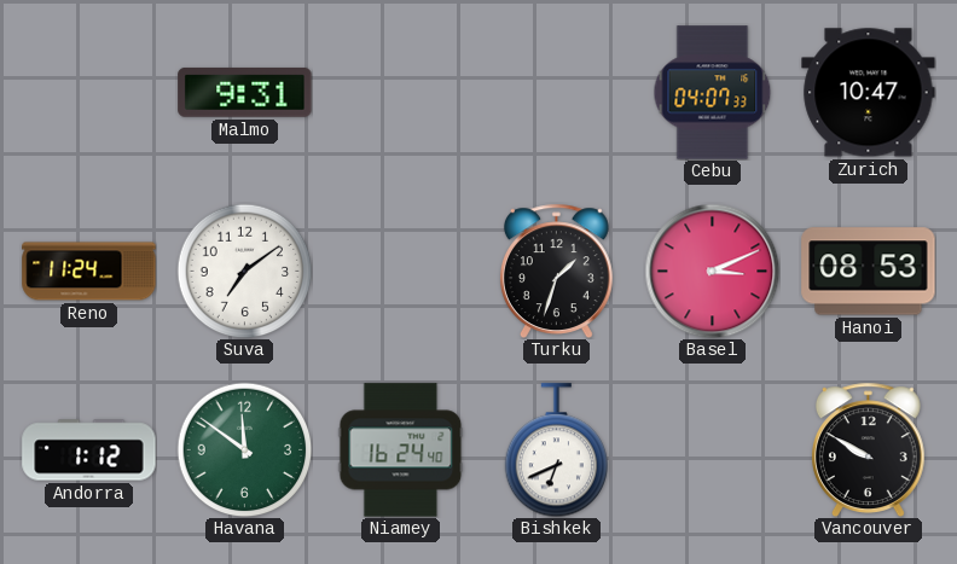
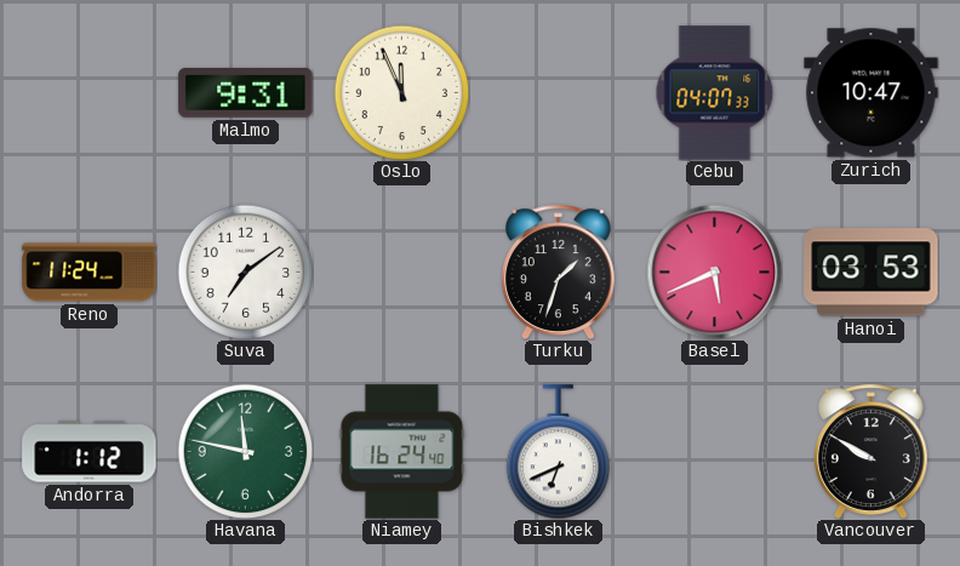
Oslo: none -> 11:56 (401, 92)
Basel: 3:11 -> 5:41 (714, 271)
Hanoi: 08:53 -> 03:53 (872, 273)
Havana: 11:51 -> 11:47 (245, 451)
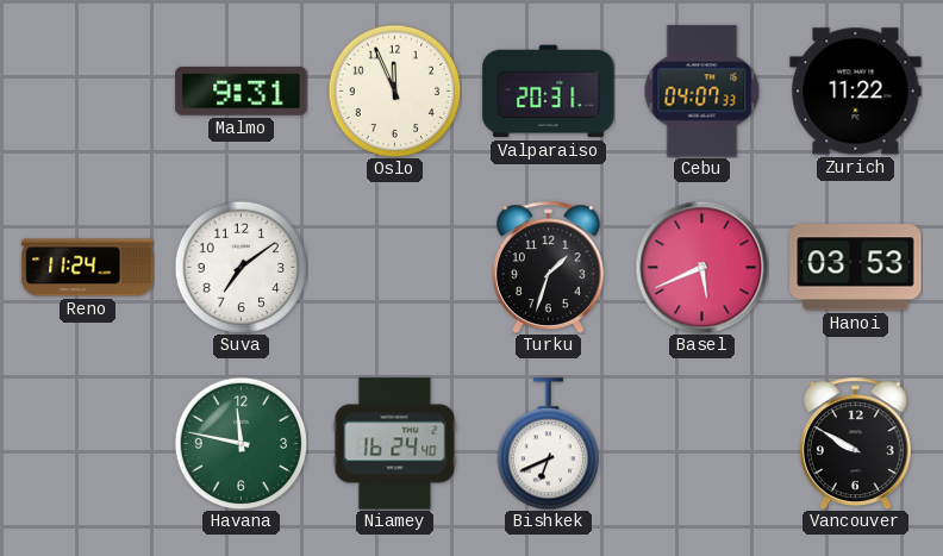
Valparaiso: none -> 20:31 (549, 92)
Zurich: 10:47 -> 11:22 (856, 92)
Andorra: 1:12 -> none (90, 452)
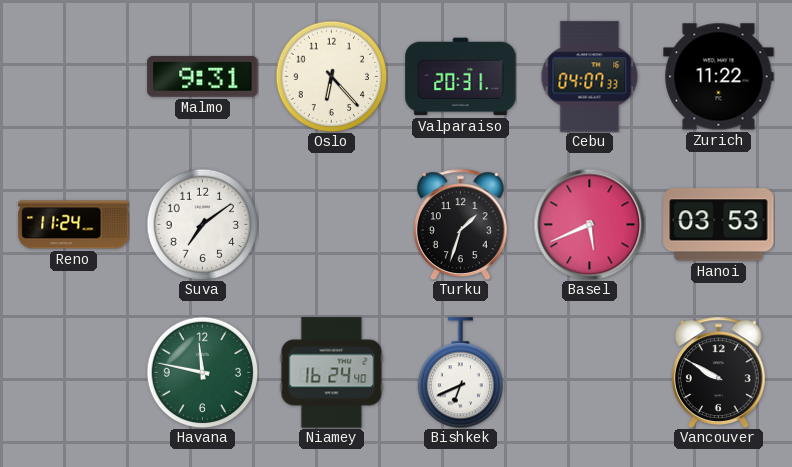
Oslo: 11:56 -> 6:23 (331, 76)
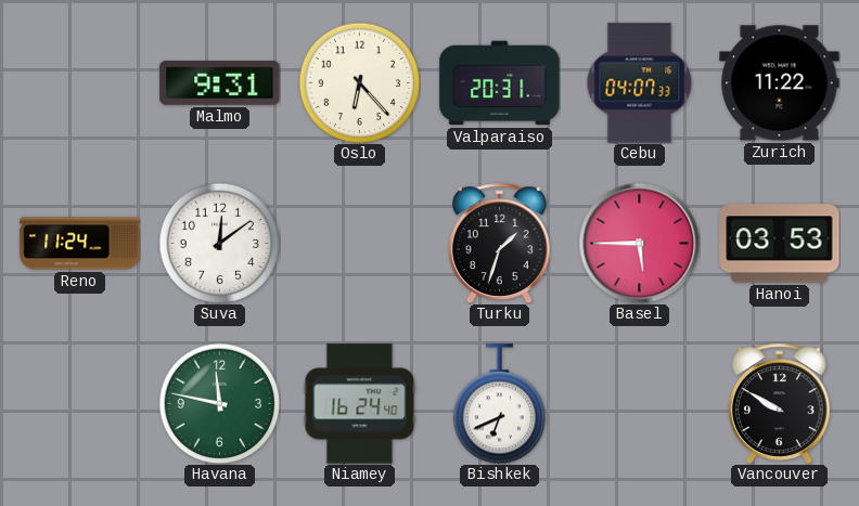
Suva: 7:09 -> 12:09 (219, 243)
Basel: 5:41 -> 5:45 (639, 243)
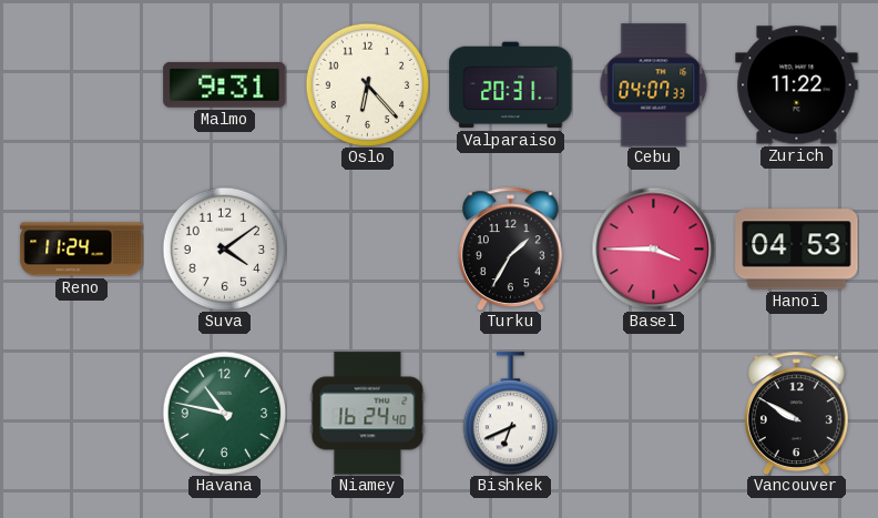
Suva: 12:09 -> 4:09 (224, 248)
Turku: 1:33 -> 1:35 (510, 248)
Basel: 5:45 -> 3:45 (653, 248)
Hanoi: 03:53 -> 04:53 (797, 250)
Havana: 11:47 -> 10:47 (224, 413)
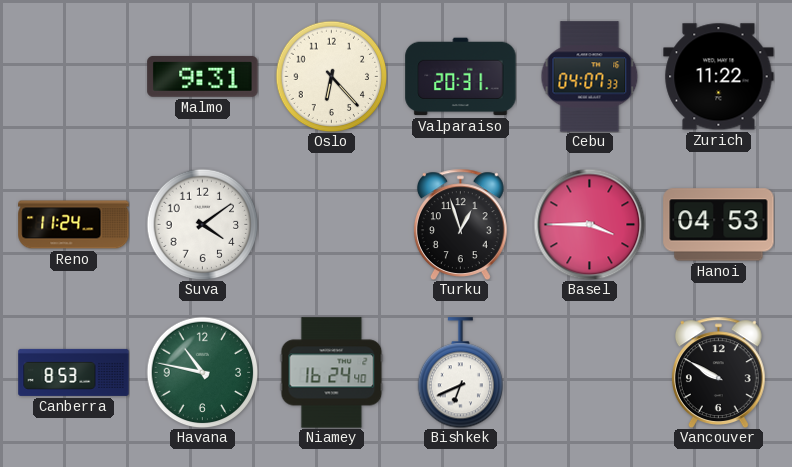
Turku: 1:35 -> 12:57 (460, 224)
Canberra: none -> 8:53 (74, 372)
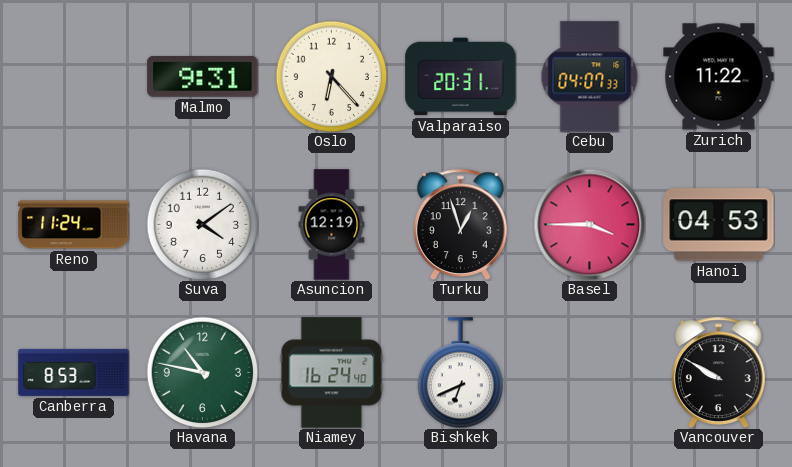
Asuncion: none -> 12:19 (332, 225)
